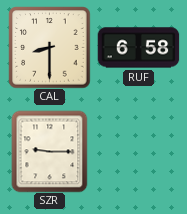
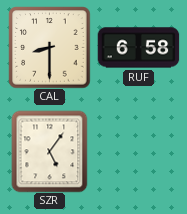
SZR: 9:15 -> 5:06 (50, 151)
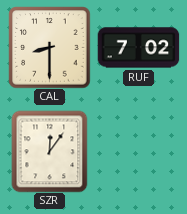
RUF: 6:58 -> 7:02 (138, 48)
SZR: 5:06 -> 12:06 (50, 151)
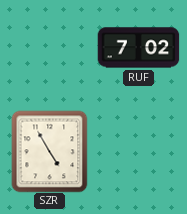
CAL: 8:30 -> none (49, 47)
SZR: 12:06 -> 4:55 (50, 151)
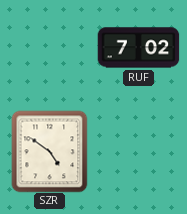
SZR: 4:55 -> 4:51 (50, 151)
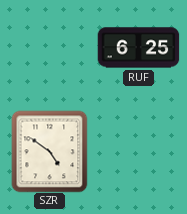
RUF: 7:02 -> 6:25 (138, 48)
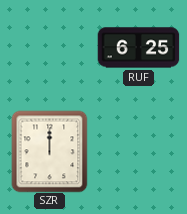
SZR: 4:51 -> 12:00 (50, 151)
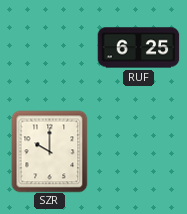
SZR: 12:00 -> 10:00 (50, 151)
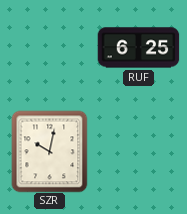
SZR: 10:00 -> 10:02 (50, 151)
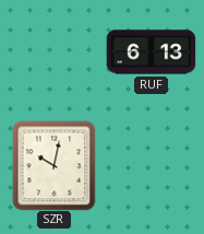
RUF: 6:25 -> 6:13 (151, 52)
